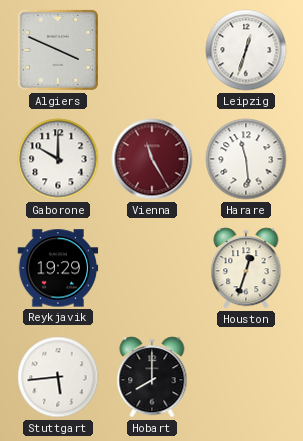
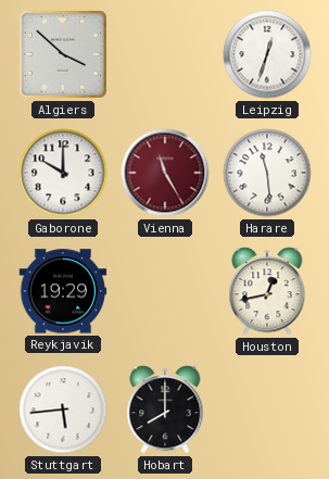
Algiers: 3:49 -> 3:52 (63, 54)
Houston: 12:33 -> 12:43 (267, 291)
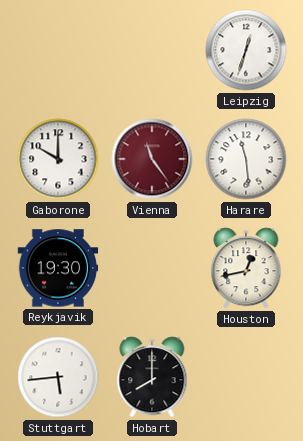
Algiers: 3:52 -> none (63, 54)
Vienna: 11:25 -> 11:24 (152, 159)
Reykjavik: 19:29 -> 19:30 (58, 268)
